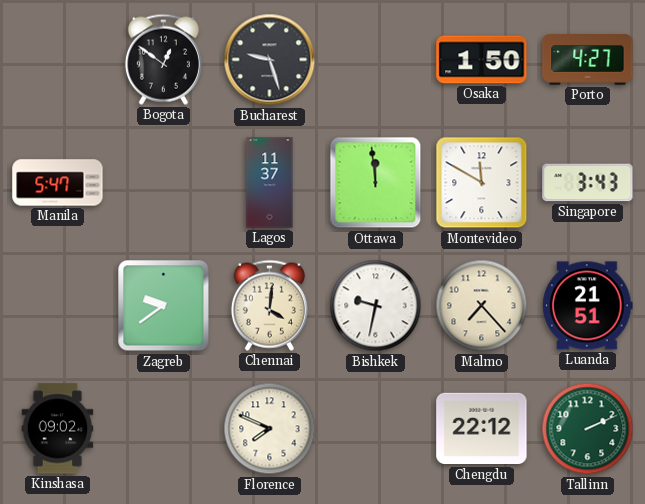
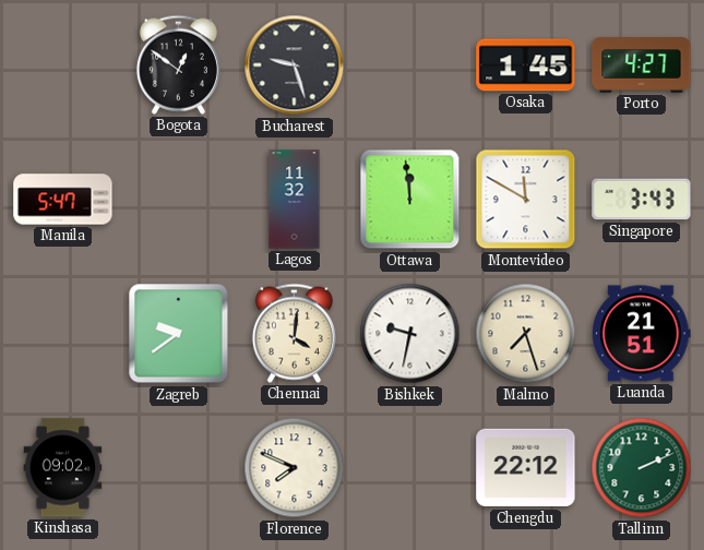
Osaka: 1:50 -> 1:45 (526, 65)
Lagos: 11:37 -> 11:32 (295, 200)
Malmo: 7:23 -> 7:27 (526, 334)
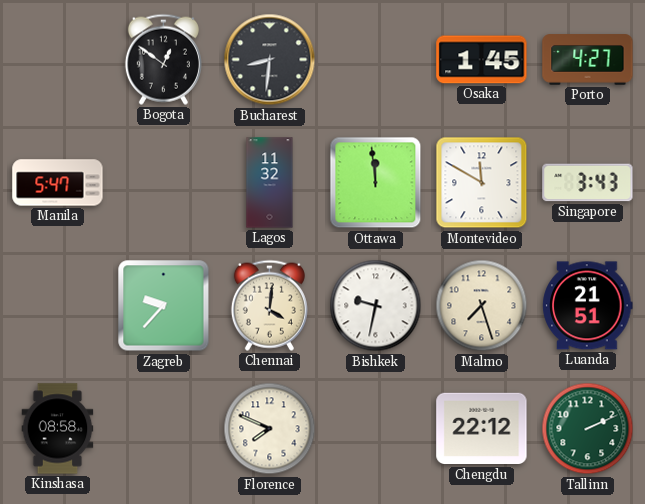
Bucharest: 9:27 -> 8:31 (270, 60)
Zagreb: 9:39 -> 9:37 (164, 306)
Kinshasa: 09:02 -> 08:58 (58, 429)
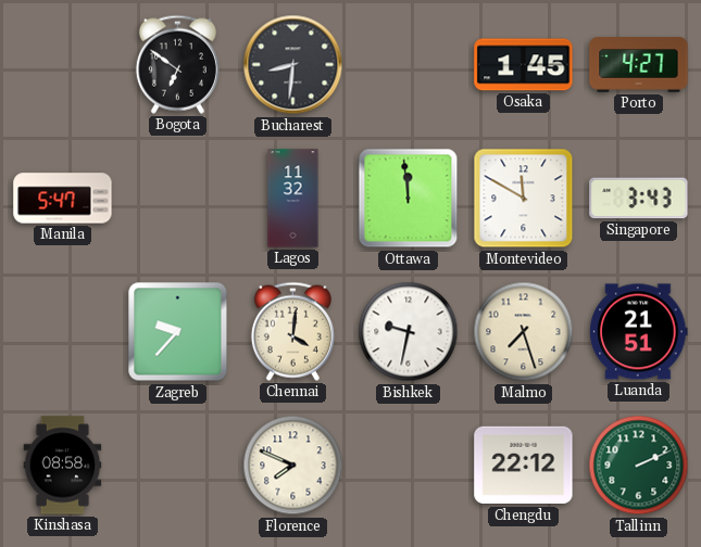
Bogota: 12:51 -> 6:51 (177, 64)
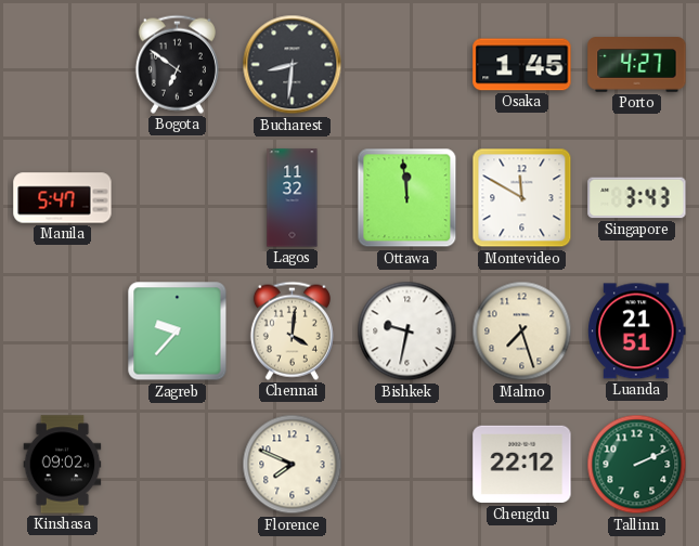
Kinshasa: 08:58 -> 09:02 (63, 465)
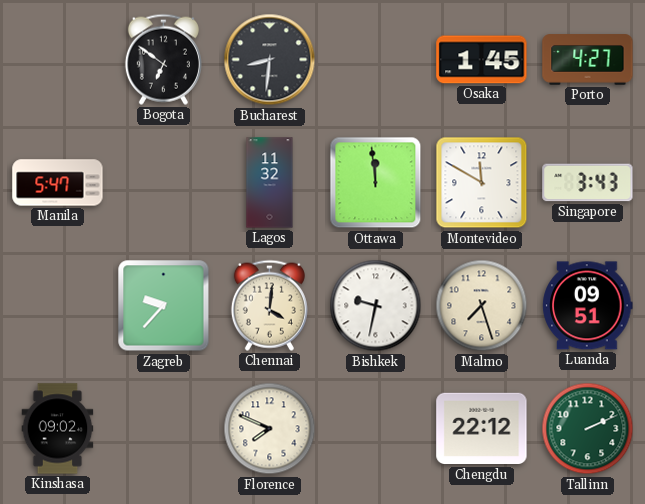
Luanda: 21:51 -> 09:51 (588, 306)
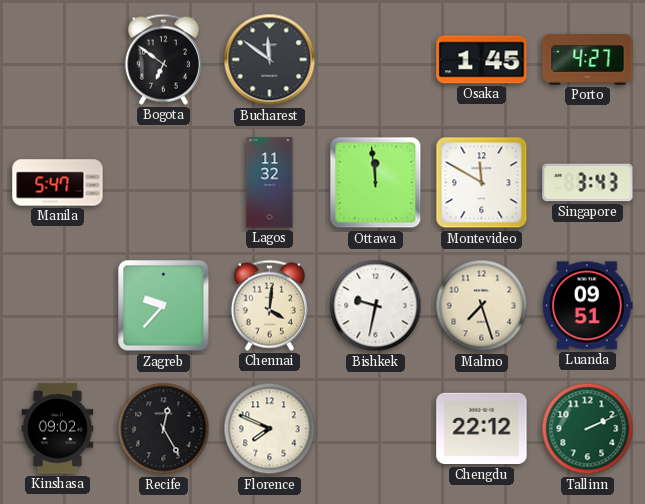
Bucharest: 8:31 -> 11:51 (270, 60)
Recife: none -> 12:25 (164, 429)
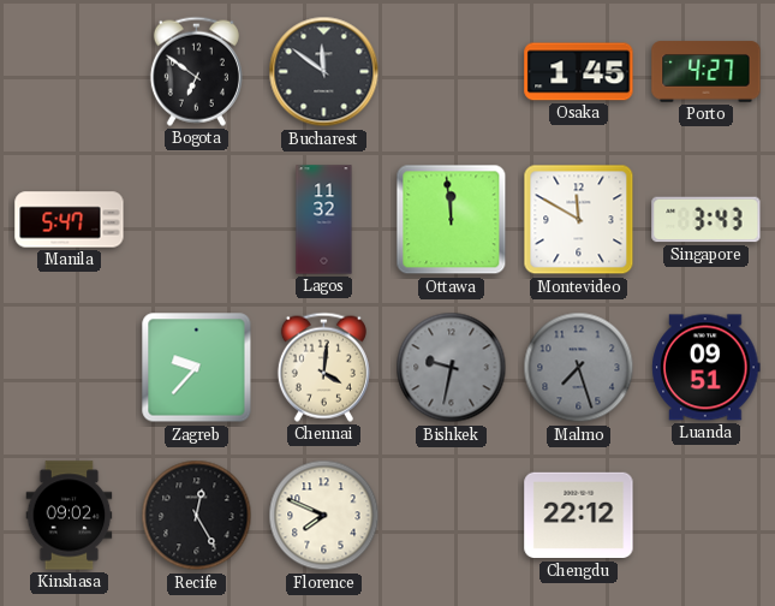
Bishkek dial: white -> grey (452, 368)
Malmo dial: cream -> grey (579, 368)
Tallinn: 2:11 -> none (588, 429)
